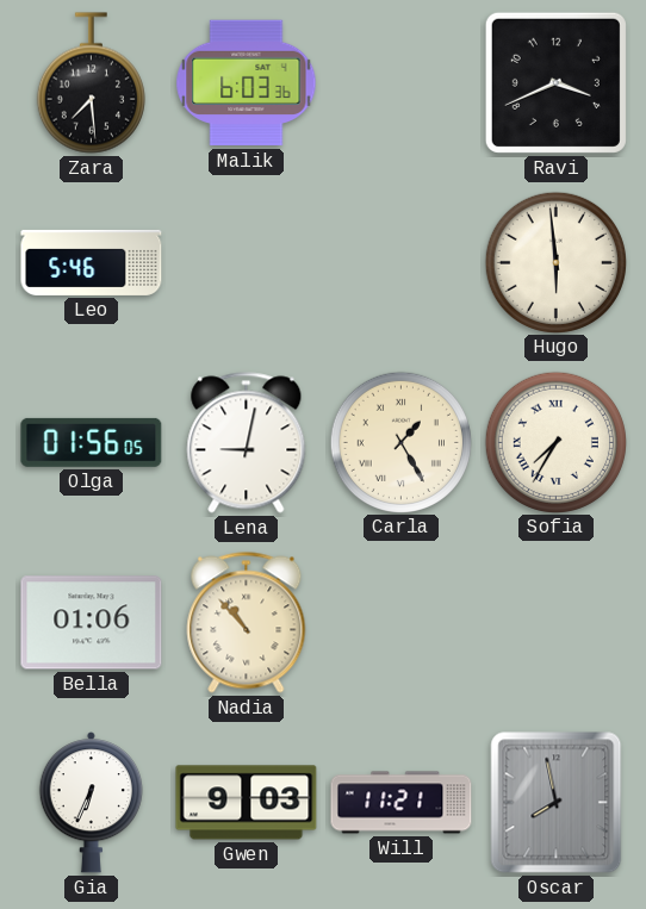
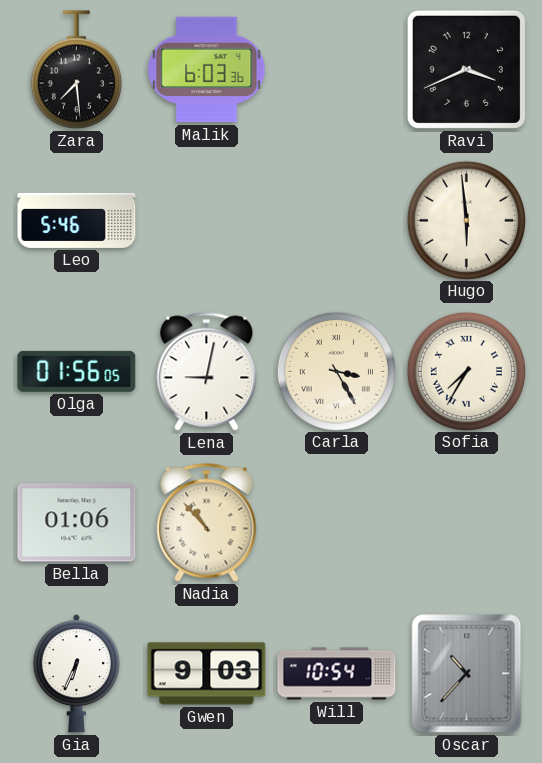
Carla: 1:25 -> 3:25 (336, 371)
Will: 11:21 -> 10:54 (337, 674)
Oscar: 7:58 -> 10:37 (467, 674)
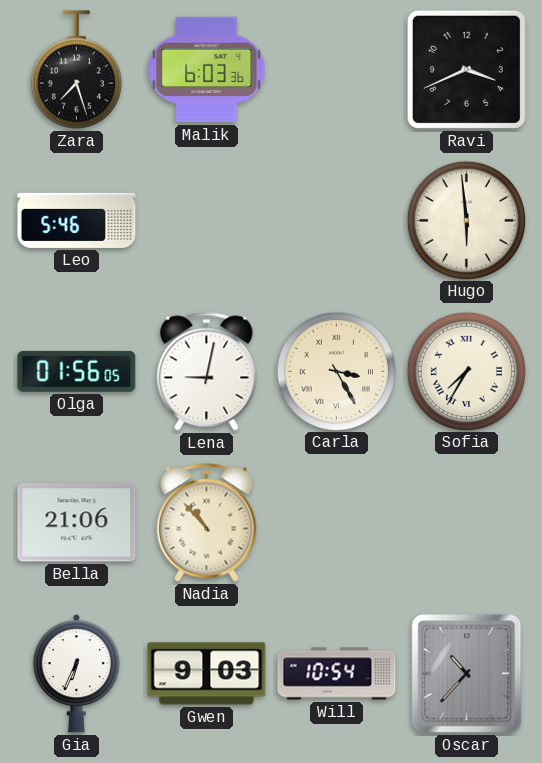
Zara: 7:29 -> 7:27 (76, 70)
Bella: 01:06 -> 21:06 (77, 523)
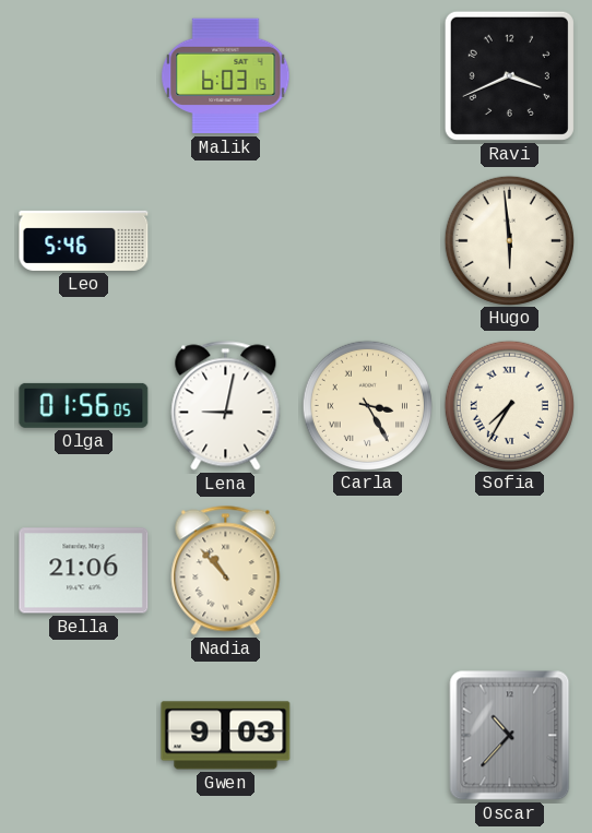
Zara: 7:27 -> none (76, 70)
Malik: 6:03:36 -> 6:03:15 (226, 76)
Gia: 6:34 -> none (76, 674)
Will: 10:54 -> none (337, 674)
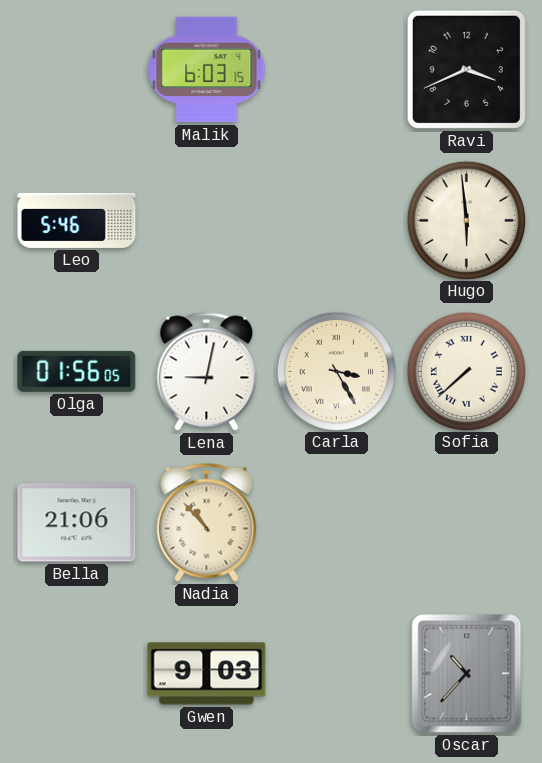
Sofia: 7:35 -> 7:38 (466, 371)
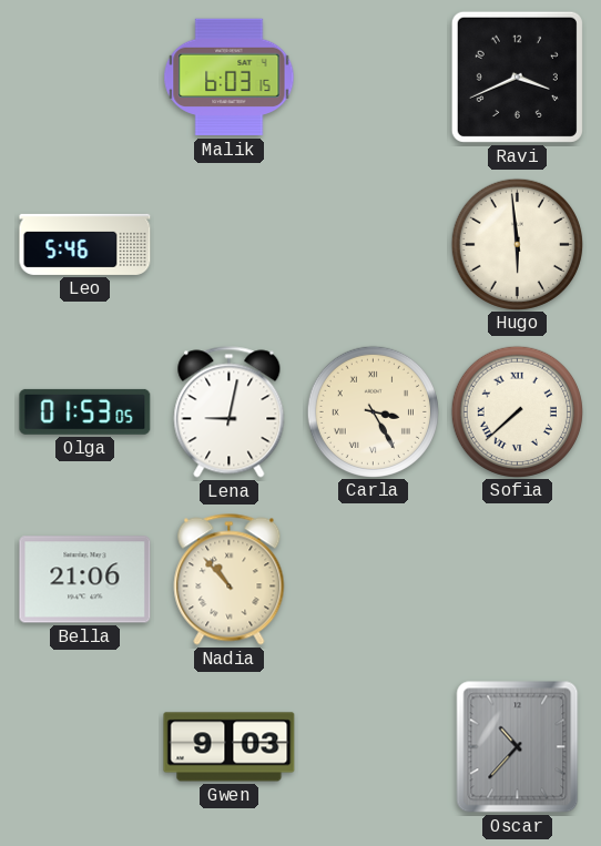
Olga: 01:56 -> 01:53 (85, 411)
